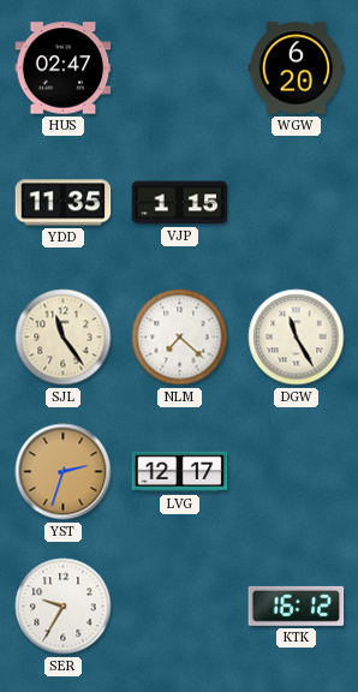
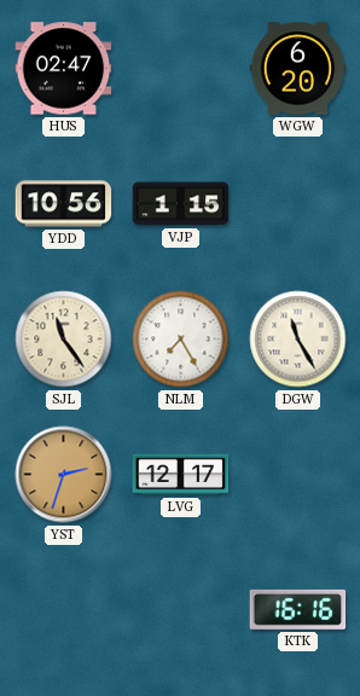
YDD: 11:35 -> 10:56 (64, 204)
NLM: 7:22 -> 7:25 (181, 340)
SER: 9:35 -> none (64, 607)
KTK: 16:12 -> 16:16 (298, 609)
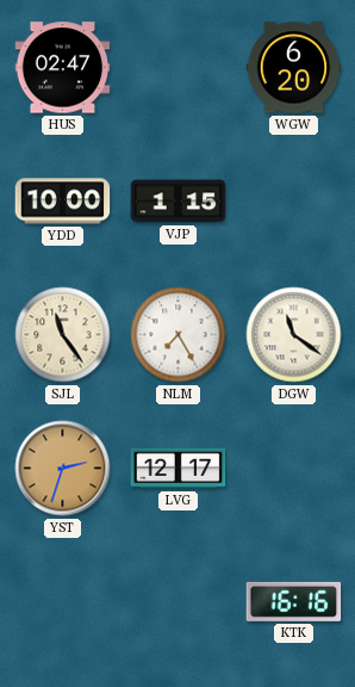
YDD: 10:56 -> 10:00 (63, 202)
DGW: 11:25 -> 11:21 (294, 335)
